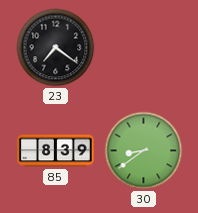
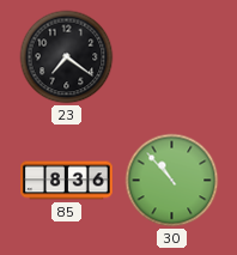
85: 8:39 -> 8:36 (67, 181)
30: 8:39 -> 10:53 (172, 181)
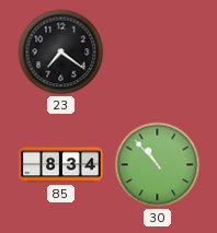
85: 8:36 -> 8:34 (61, 165)
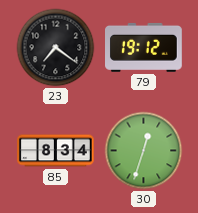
79: none -> 19:12 (144, 47)
30: 10:53 -> 12:33 (144, 151)
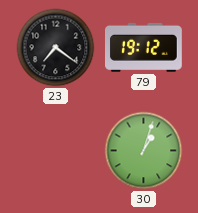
85: 8:34 -> none (56, 151)
30: 12:33 -> 1:03 (144, 151)
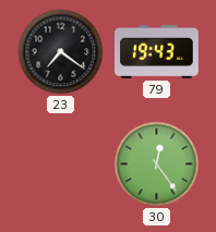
79: 19:12 -> 19:43 (157, 51)
30: 1:03 -> 12:24 (157, 164)
